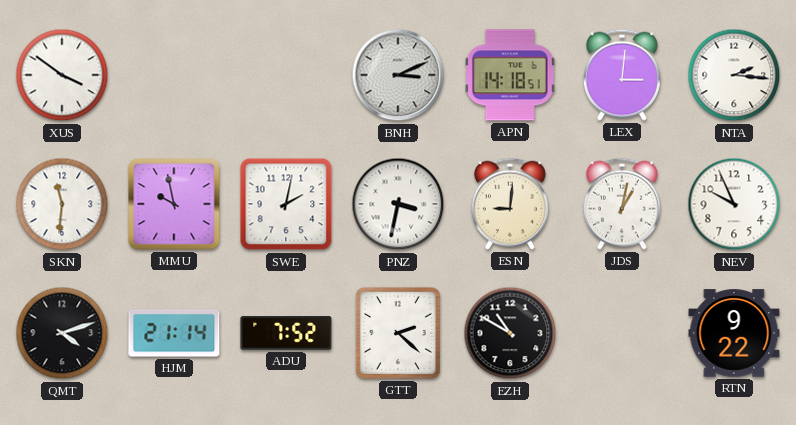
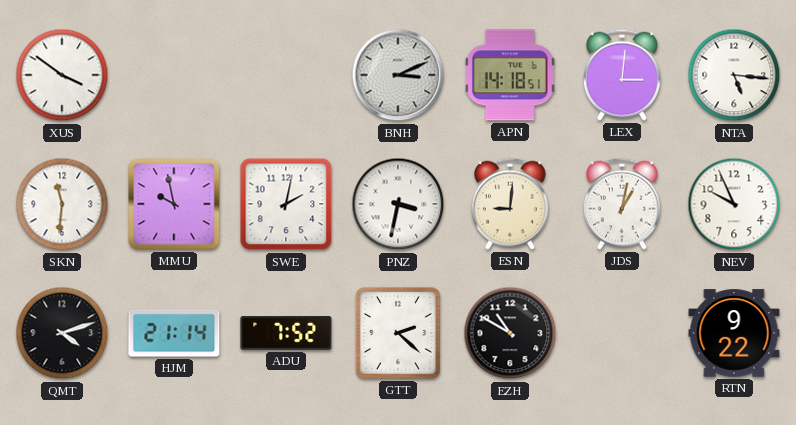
NTA: 2:16 -> 5:16 (734, 75)
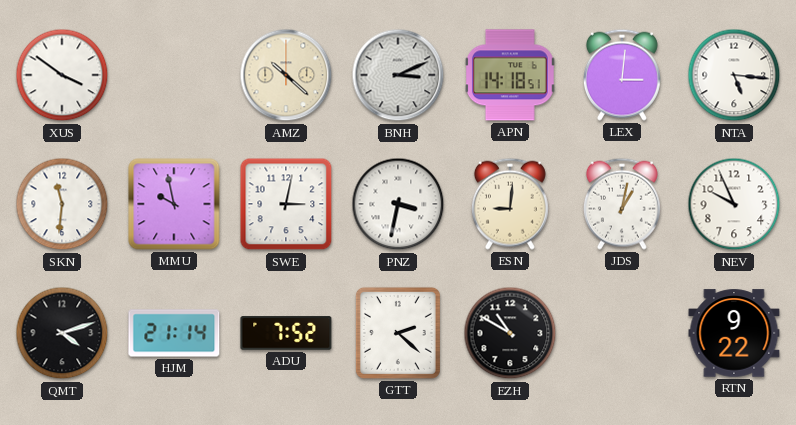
AMZ: none -> 10:22 (286, 75)
SWE: 2:02 -> 3:02 (286, 204)
